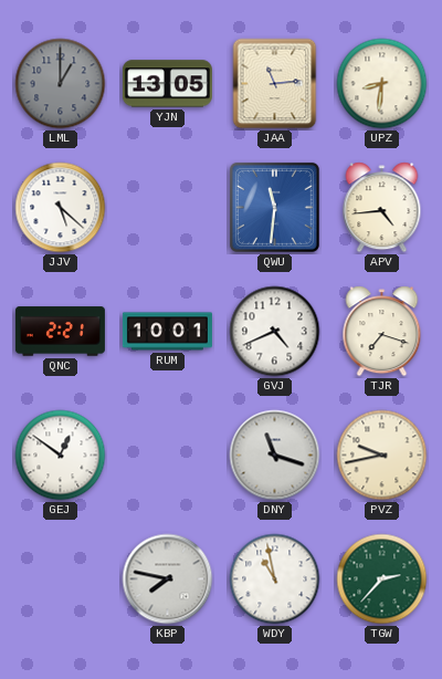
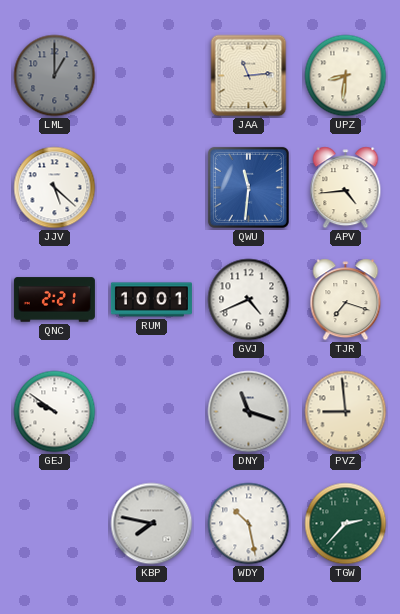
YJN: 13:05 -> none (167, 84)
GEJ: 12:51 -> 9:51 (55, 412)
PVZ: 9:43 -> 8:59 (346, 412)
WDY: 10:58 -> 10:28 (249, 524)
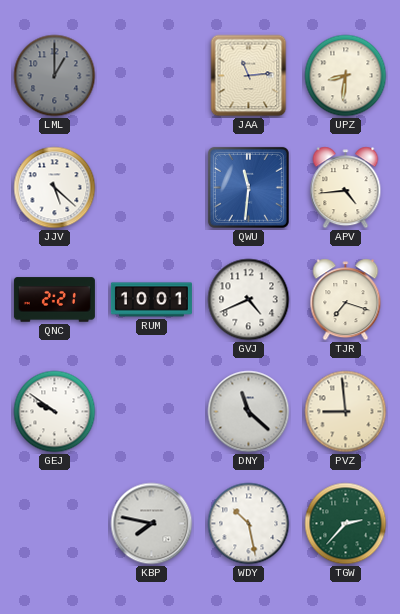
DNY: 11:18 -> 11:22 (249, 412)
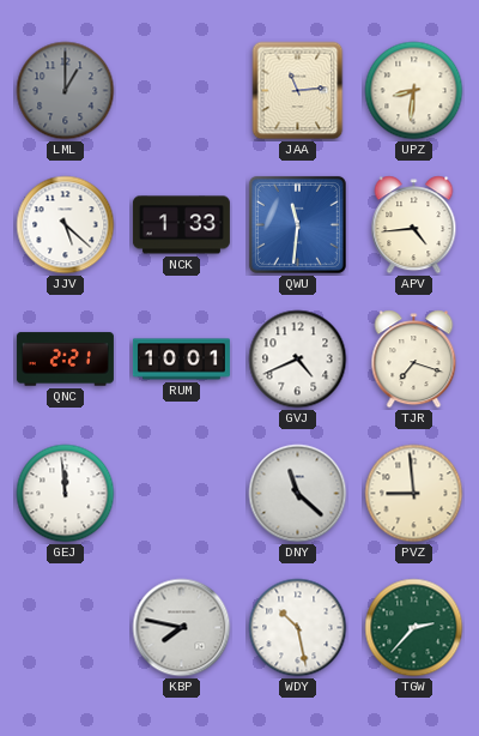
NCK: none -> 1:33 (181, 225)
GEJ: 9:51 -> 11:59 (66, 494)
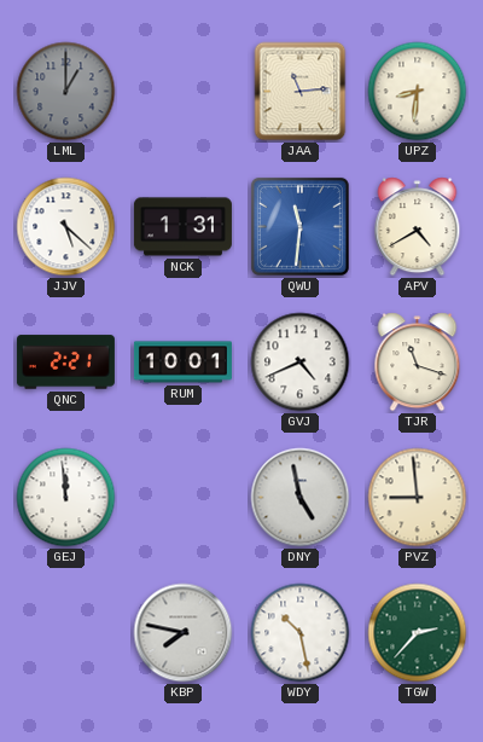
NCK: 1:33 -> 1:31 (182, 227)
APV: 4:44 -> 4:40 (418, 227)
TJR: 7:18 -> 11:18 (418, 363)
DNY: 11:22 -> 4:58 (301, 498)
